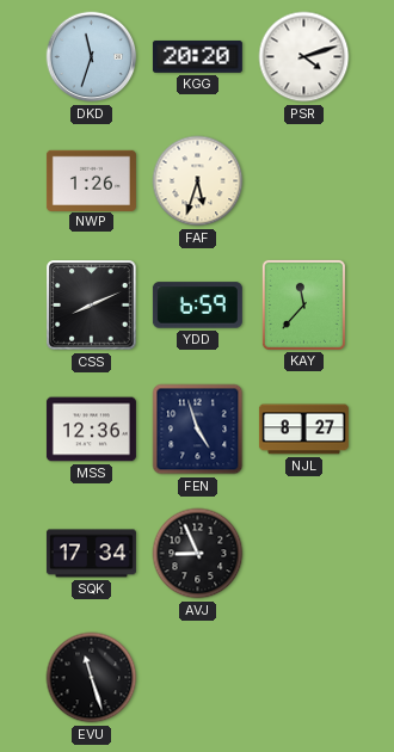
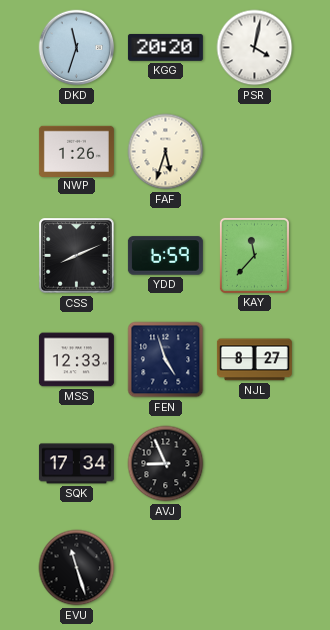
PSR: 4:12 -> 4:02 (255, 48)
MSS: 12:36 -> 12:33 (76, 360)
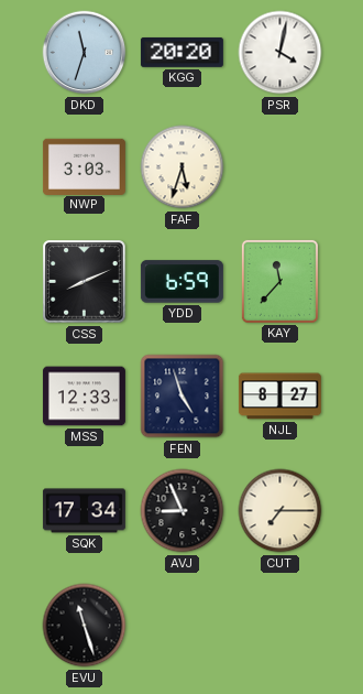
NWP: 1:26 -> 3:03 (84, 166)
CUT: none -> 7:15 (280, 511)
